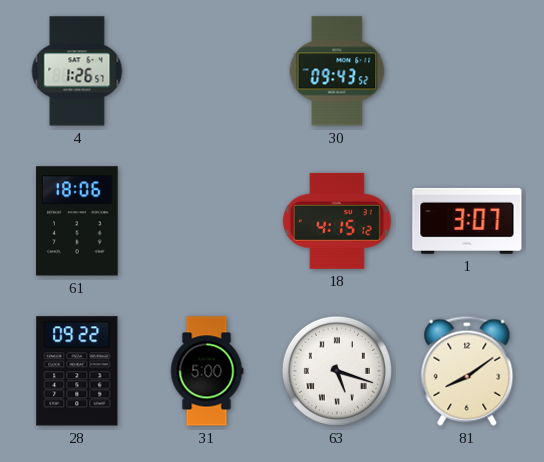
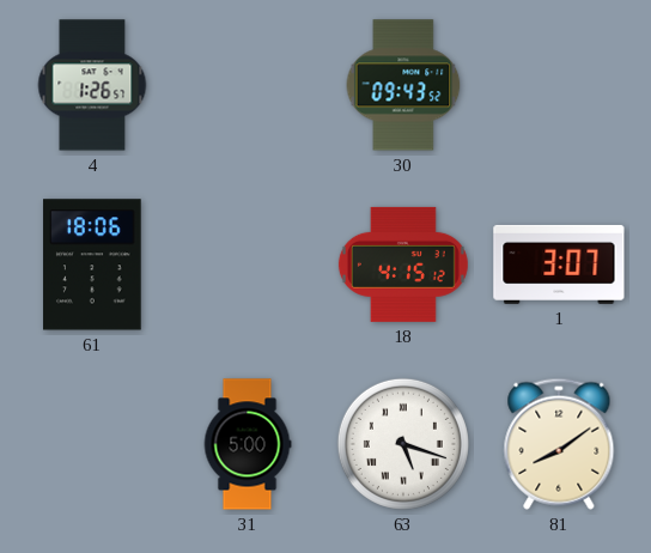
28: 09:22 -> none (77, 371)
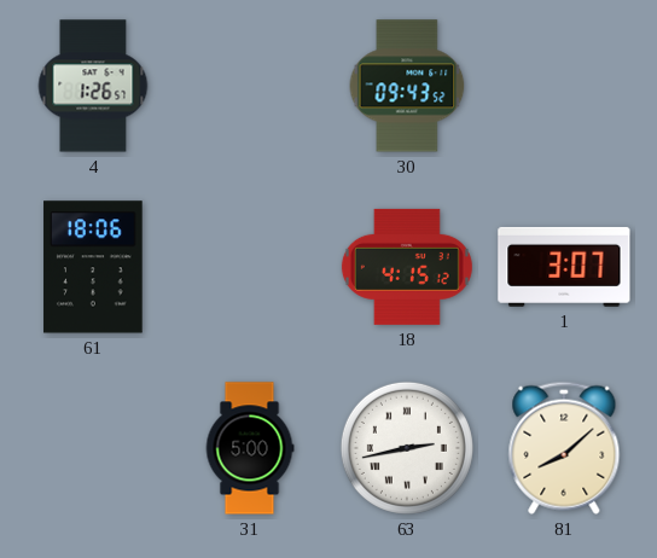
63: 5:18 -> 2:43 (407, 448)
81: 8:09 -> 8:08 (564, 448)
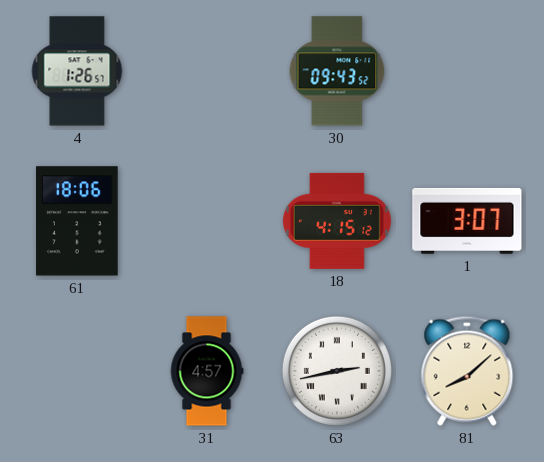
31: 5:00 -> 4:57 (207, 371)
